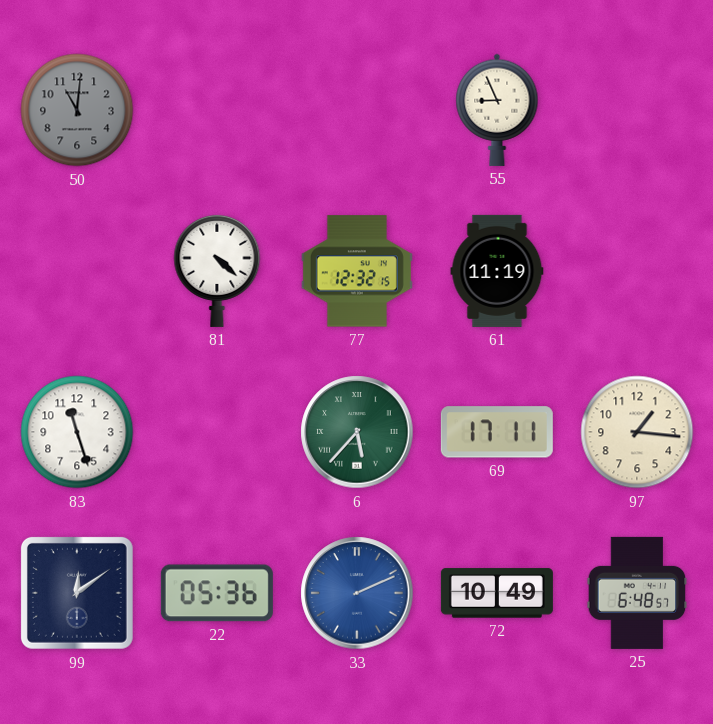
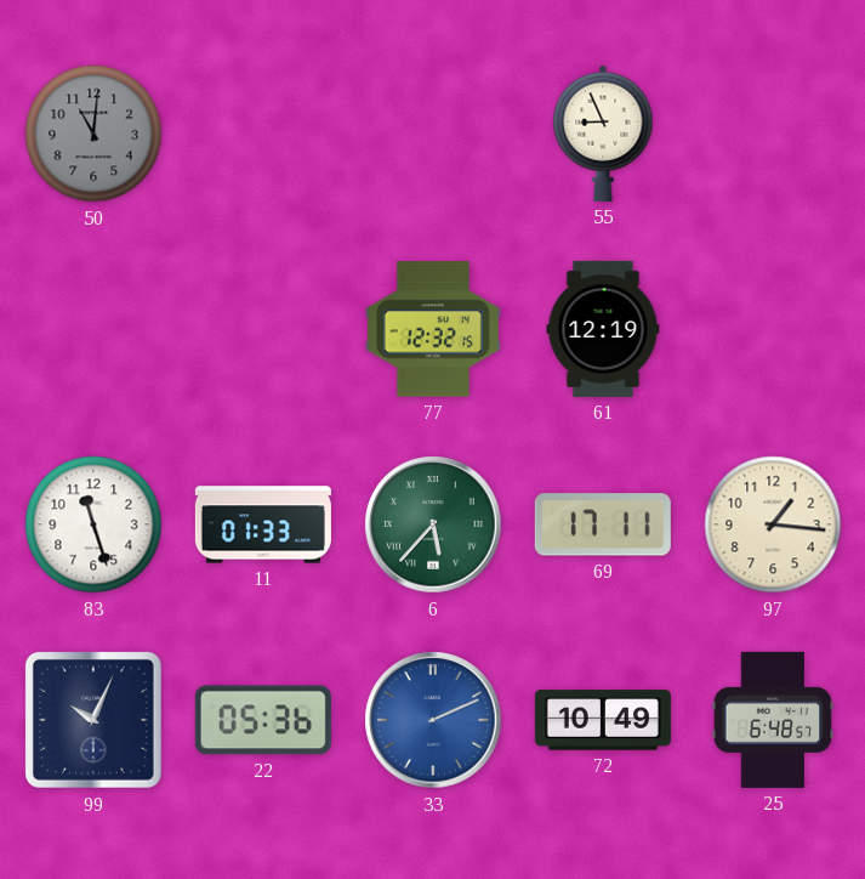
81: 4:22 -> none (217, 270)
61: 11:19 -> 12:19 (603, 329)
11: none -> 01:33 (263, 524)
99: 12:09 -> 10:04 (93, 720)
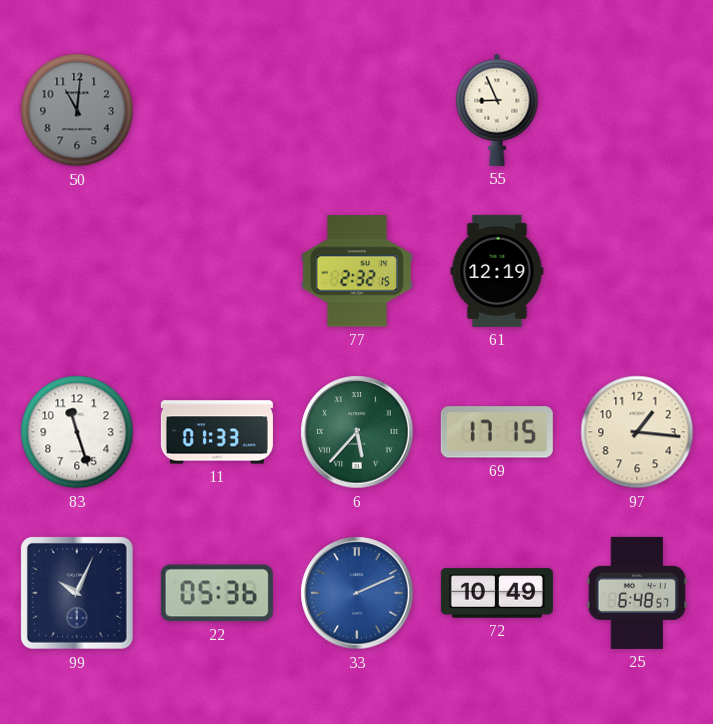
77: 12:32 -> 2:32 (357, 271)
69: 17:11 -> 17:15 (497, 432)
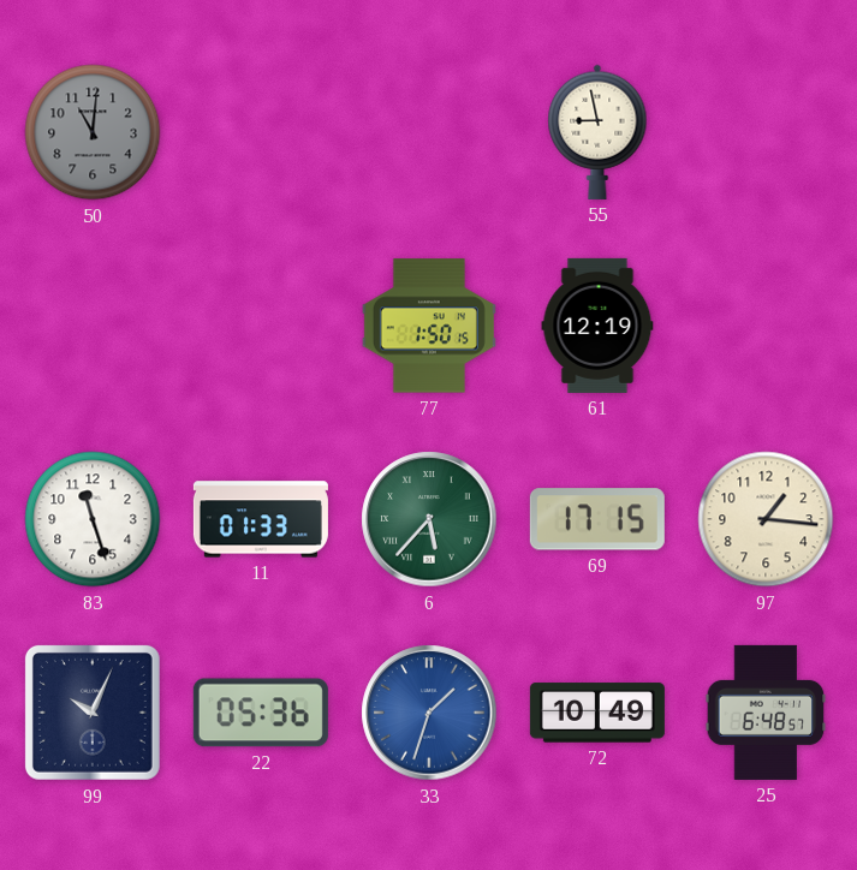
55: 8:56 -> 8:58 (597, 132)
77: 2:32 -> 1:50 (429, 326)
33: 2:11 -> 1:33 (429, 713)
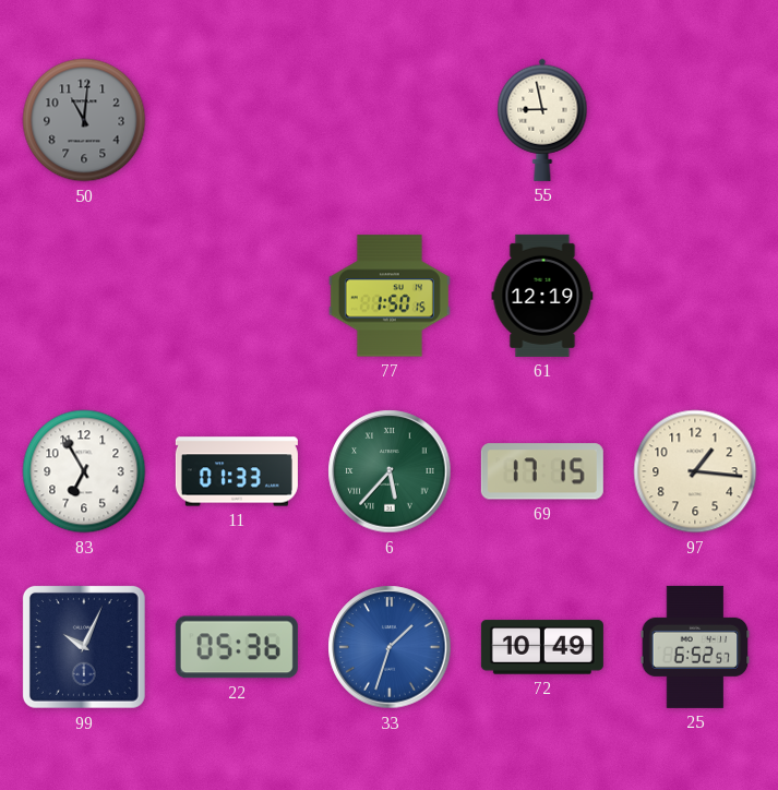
83: 11:27 -> 6:55 (84, 471)
25: 6:48 -> 6:52 (695, 647)
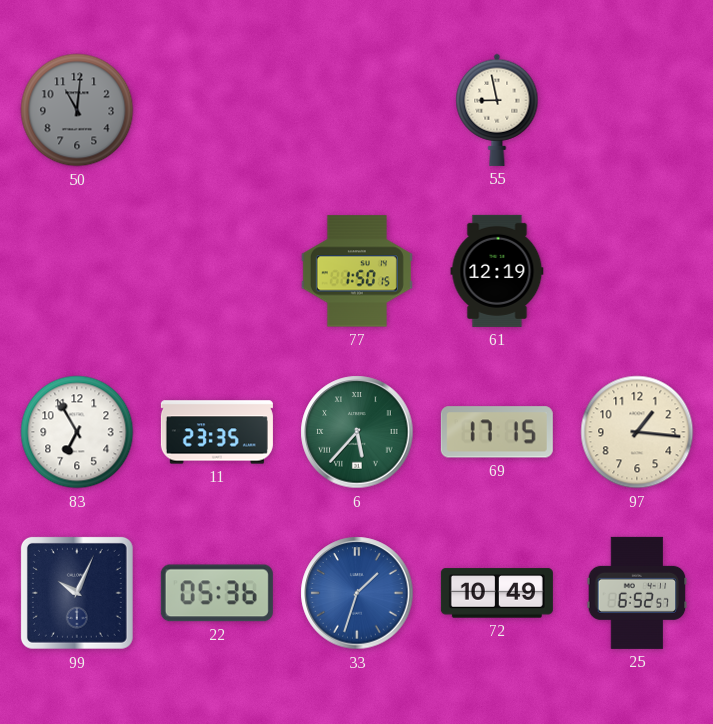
11: 01:33 -> 23:35 (217, 432)
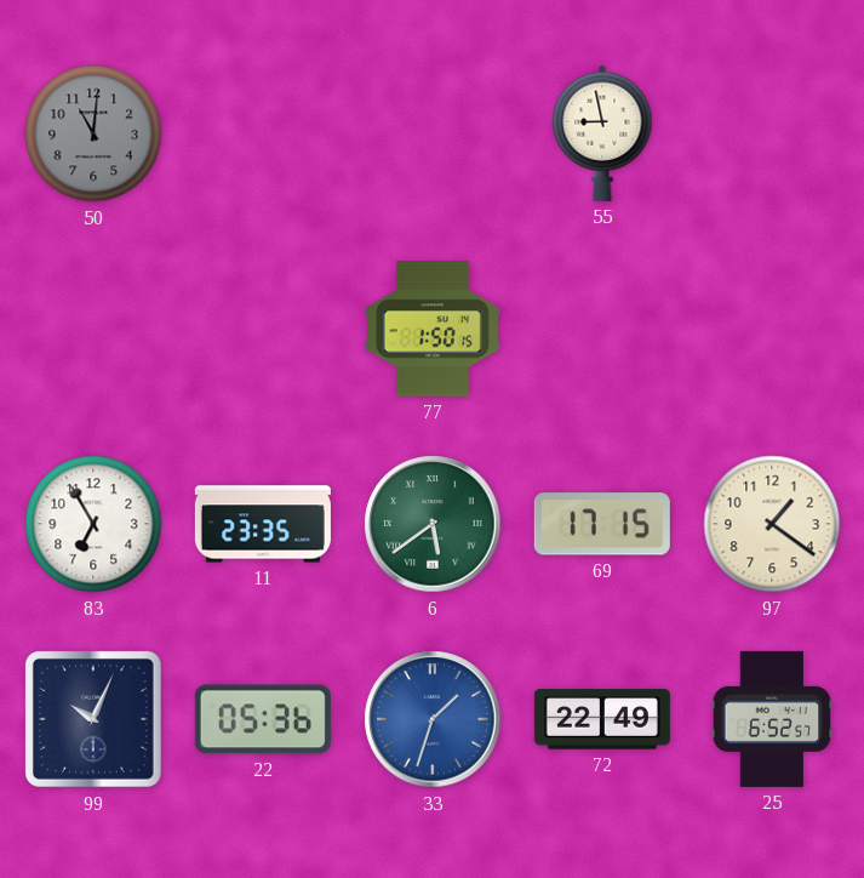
61: 12:19 -> none (497, 271)
6: 5:37 -> 5:39 (433, 524)
97: 1:16 -> 1:21 (772, 524)
72: 10:49 -> 22:49 (602, 719)
